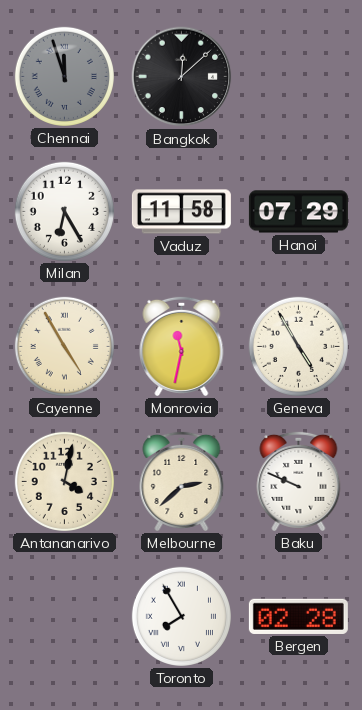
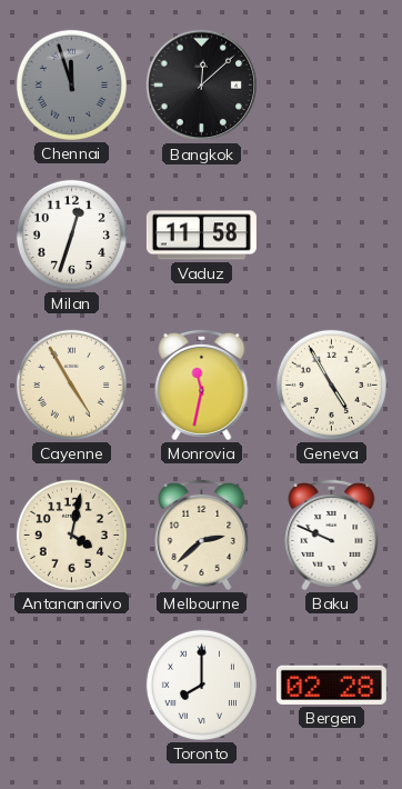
Milan: 6:25 -> 12:33 (71, 234)
Hanoi: 07:29 -> none (298, 212)
Toronto: 7:55 -> 8:00 (201, 685)
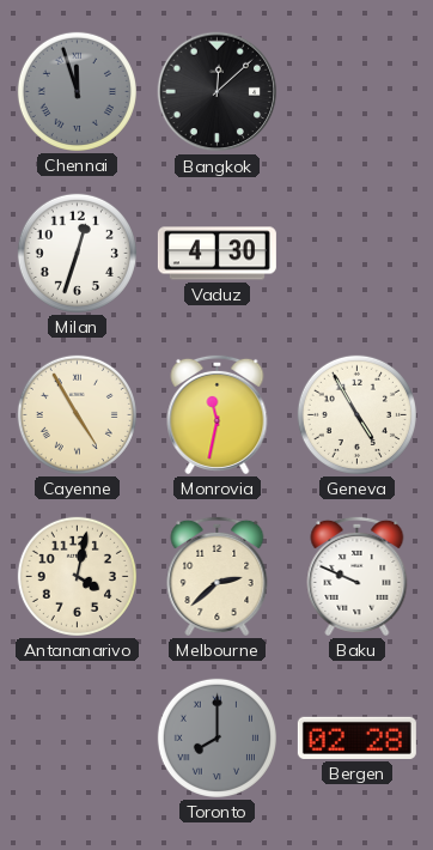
Vaduz: 11:58 -> 4:30 (216, 254)
Toronto dial: white -> grey (216, 737)
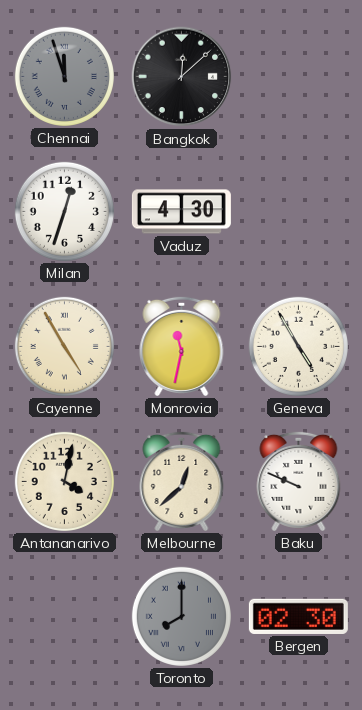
Melbourne: 2:38 -> 12:38 (182, 481)
Bergen: 02:28 -> 02:30 (298, 616)
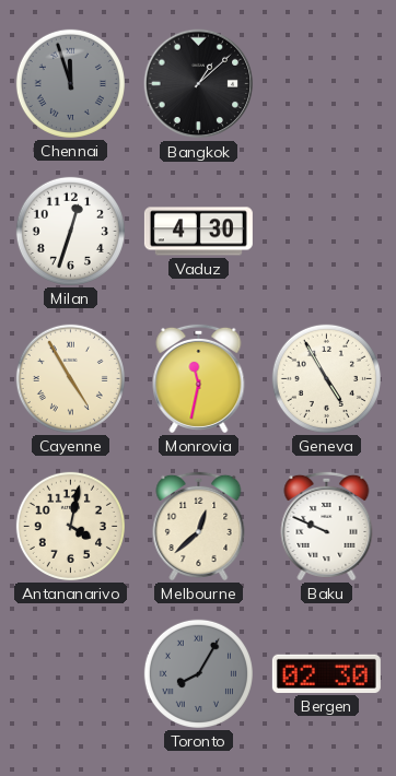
Bangkok: 12:08 -> 1:08 (199, 84)
Toronto: 8:00 -> 8:05 (198, 673)
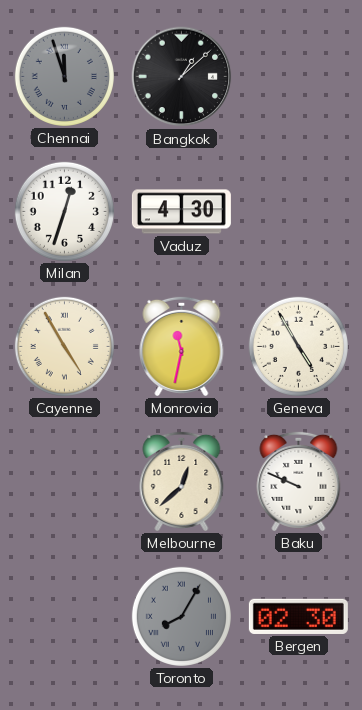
Antananarivo: 4:02 -> none (70, 526)
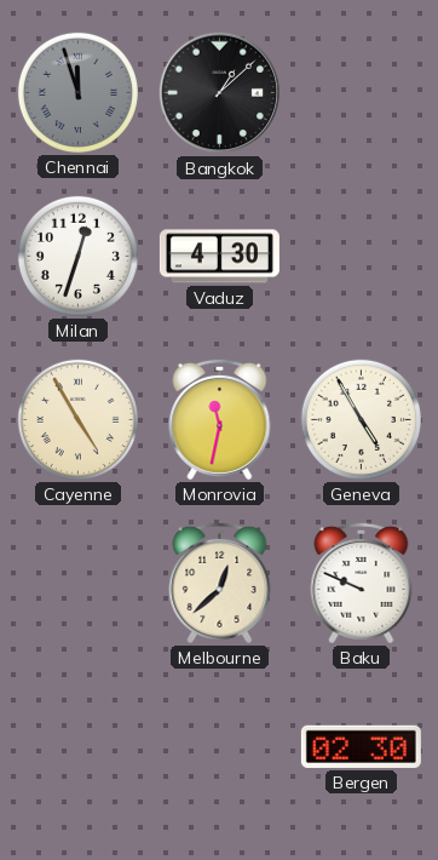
Toronto: 8:05 -> none (181, 616)
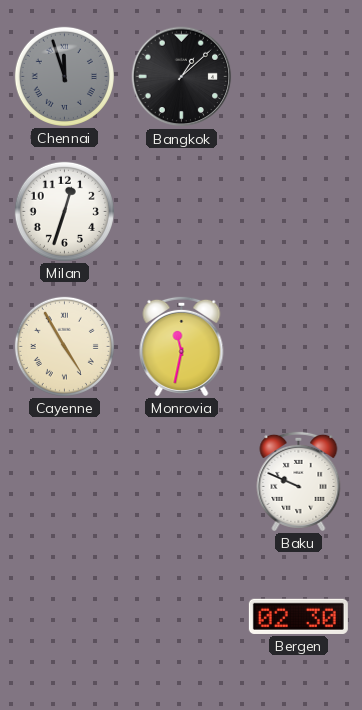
Vaduz: 4:30 -> none (219, 257)
Geneva: 4:55 -> none (361, 419)
Melbourne: 12:38 -> none (220, 583)
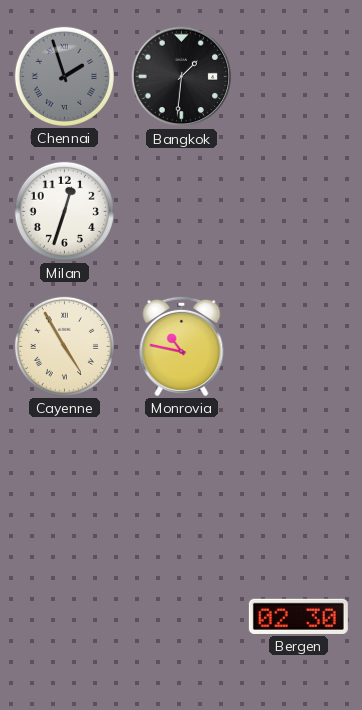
Chennai: 11:57 -> 1:57 (64, 76)
Bangkok: 1:08 -> 1:31 (182, 77)
Monrovia: 11:32 -> 10:47 (182, 346)
Baku: 9:49 -> none (299, 481)
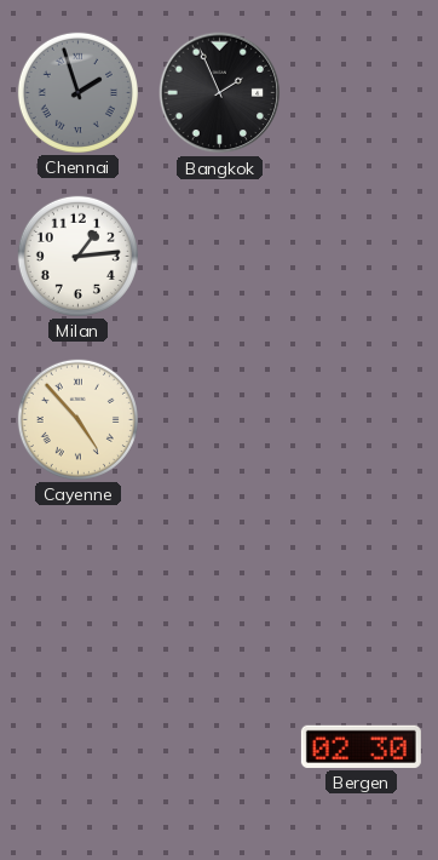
Bangkok: 1:31 -> 1:56 (220, 93)
Milan: 12:33 -> 1:14 (77, 256)
Cayenne: 4:55 -> 4:53 (77, 419)
Monrovia: 10:47 -> none (182, 346)
